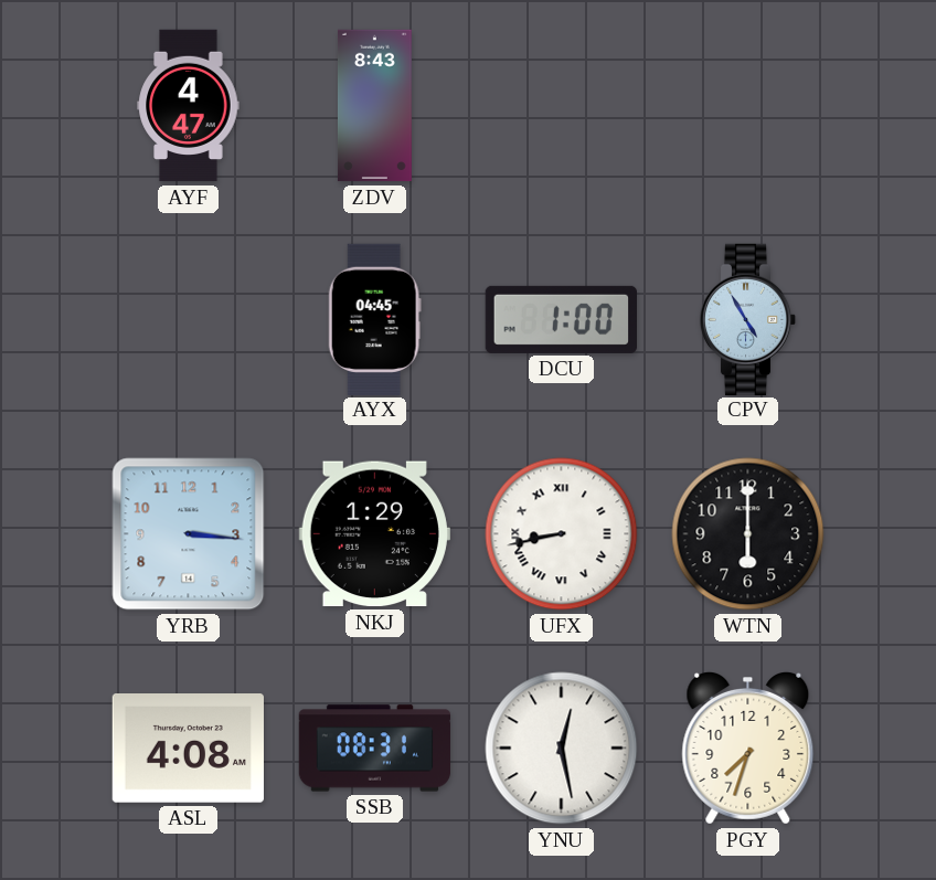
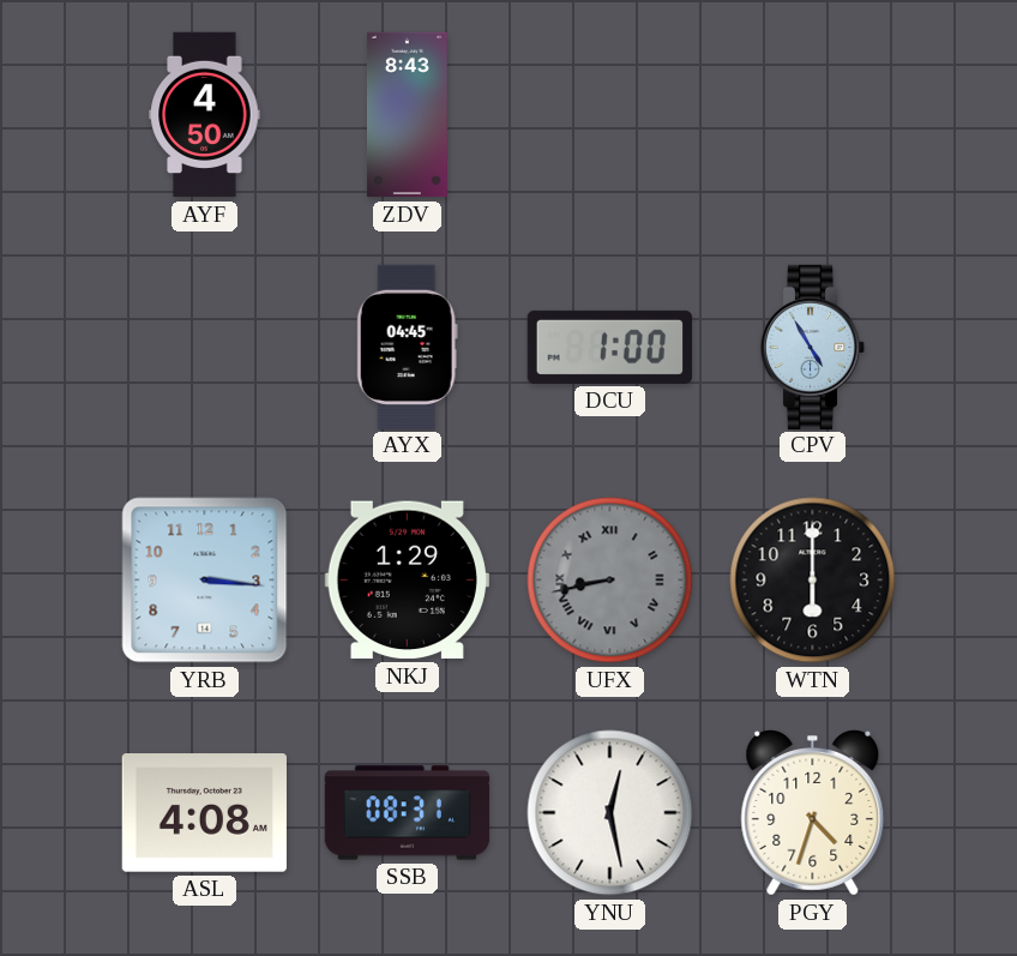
AYF: 4:47 -> 4:50 (205, 115)
UFX dial: white -> grey (610, 581)
PGY: 7:33 -> 4:33 (813, 812)
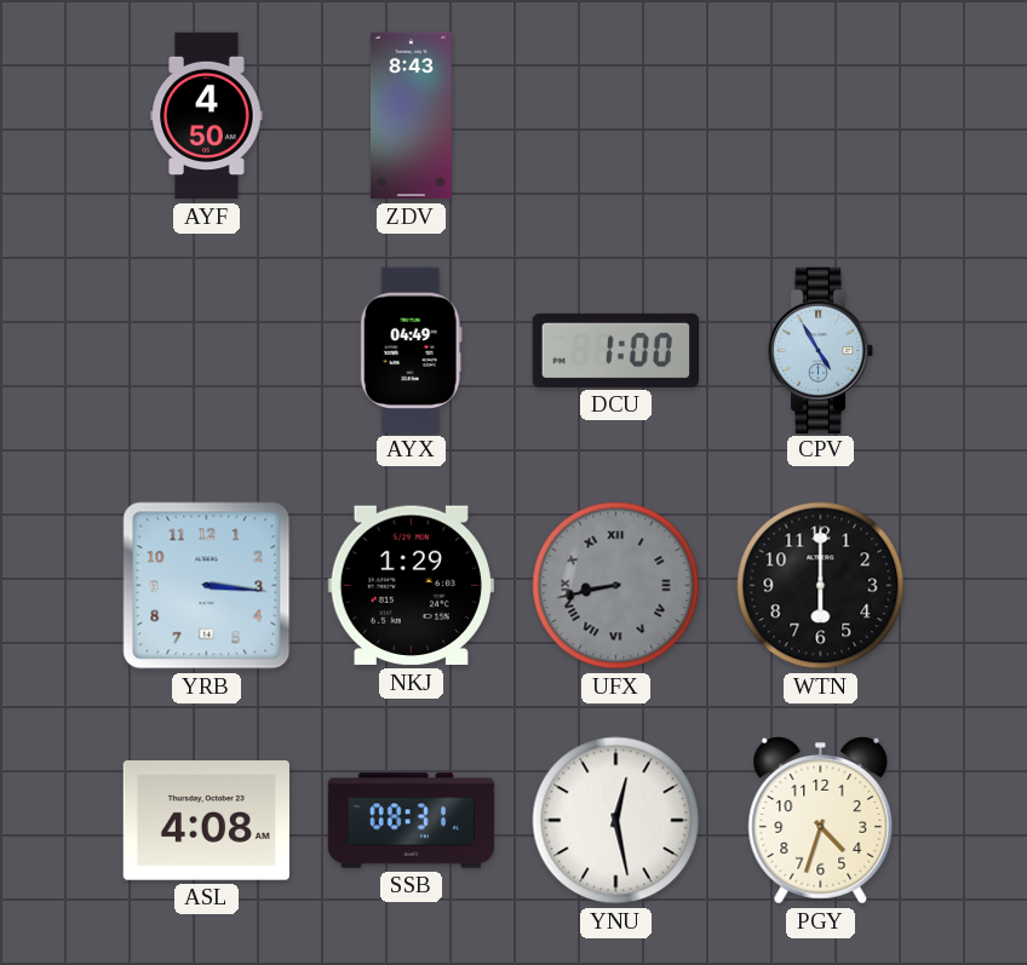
AYX: 04:45 -> 04:49 (411, 350)
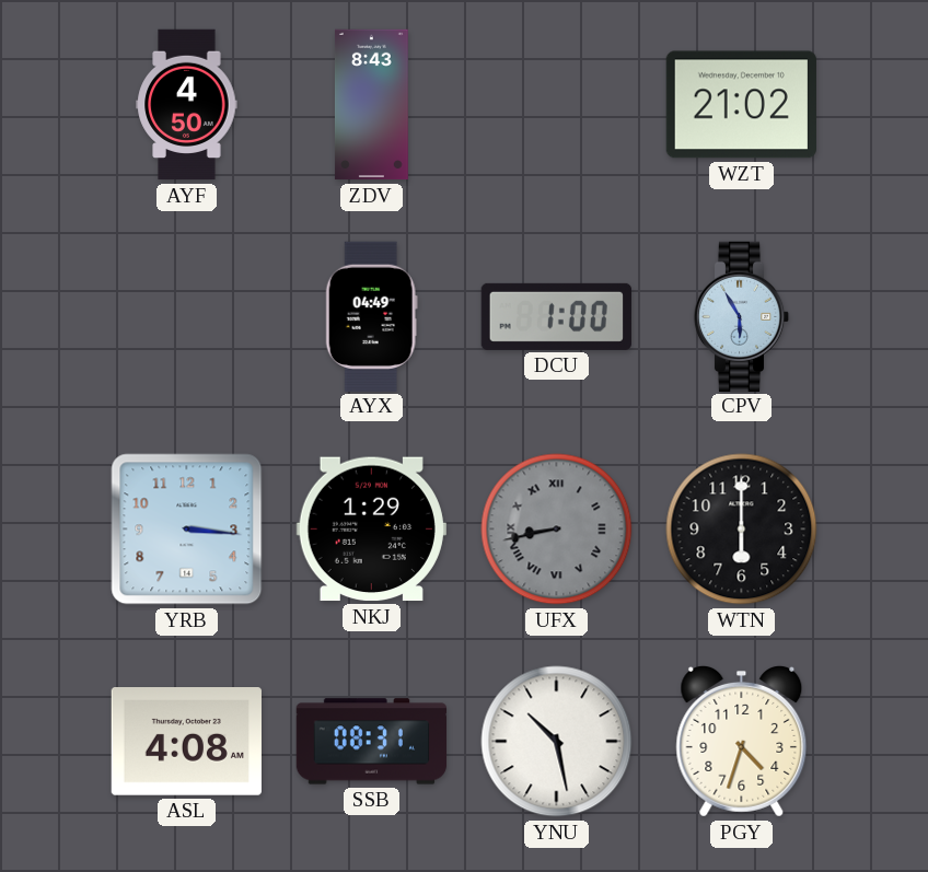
WZT: none -> 21:02 (741, 105)
CPV: 4:55 -> 5:55 (742, 316)
YNU: 12:28 -> 10:28 (557, 742)
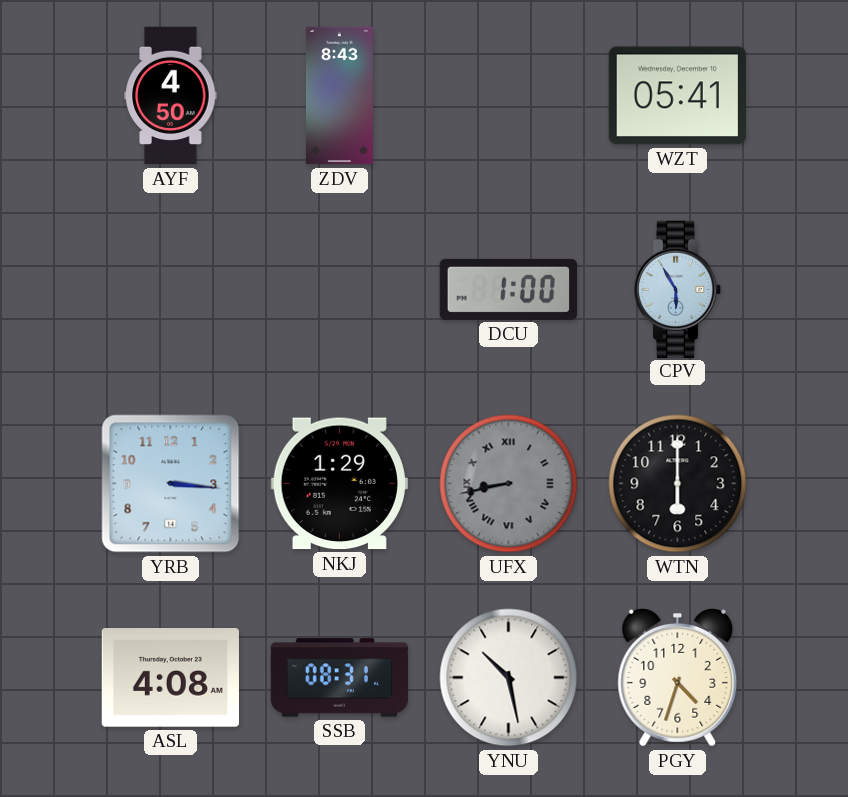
WZT: 21:02 -> 05:41 (677, 96)
AYX: 04:49 -> none (371, 316)
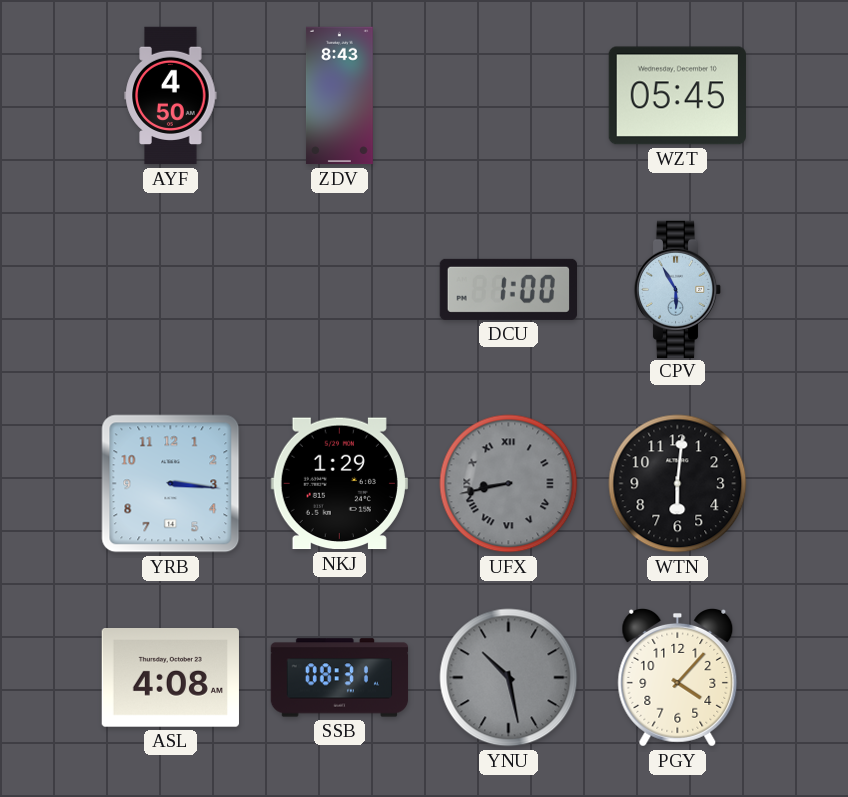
WZT: 05:41 -> 05:45 (677, 96)
WTN: 6:00 -> 6:01 (678, 484)
YNU dial: white -> grey (509, 678)
PGY: 4:33 -> 4:07 (678, 677)
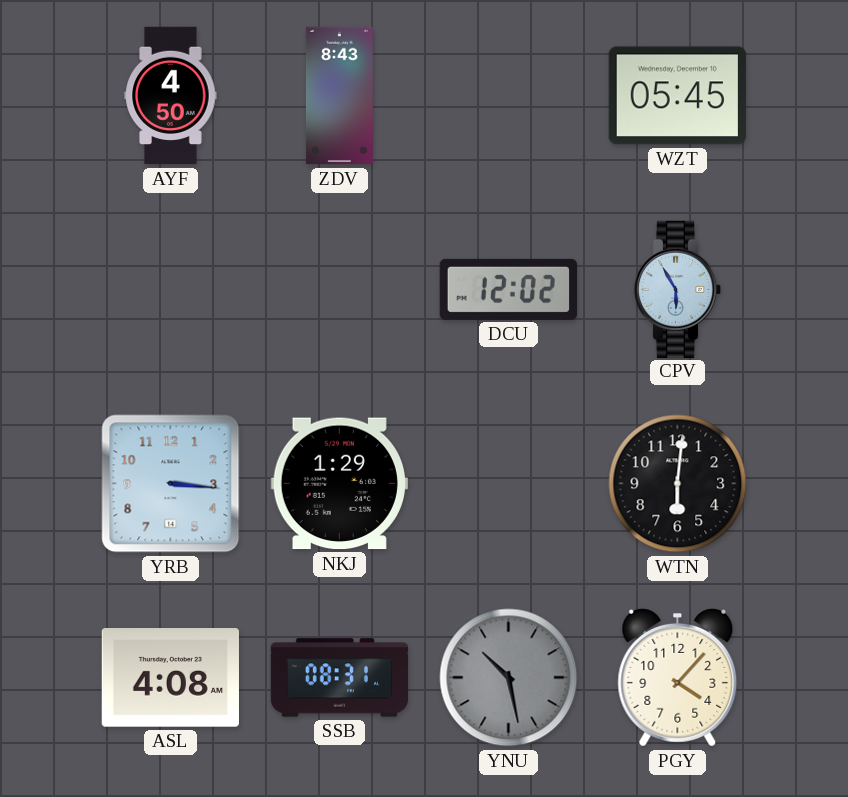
DCU: 1:00 -> 12:02 (508, 289)
UFX: 8:43 -> none (509, 484)
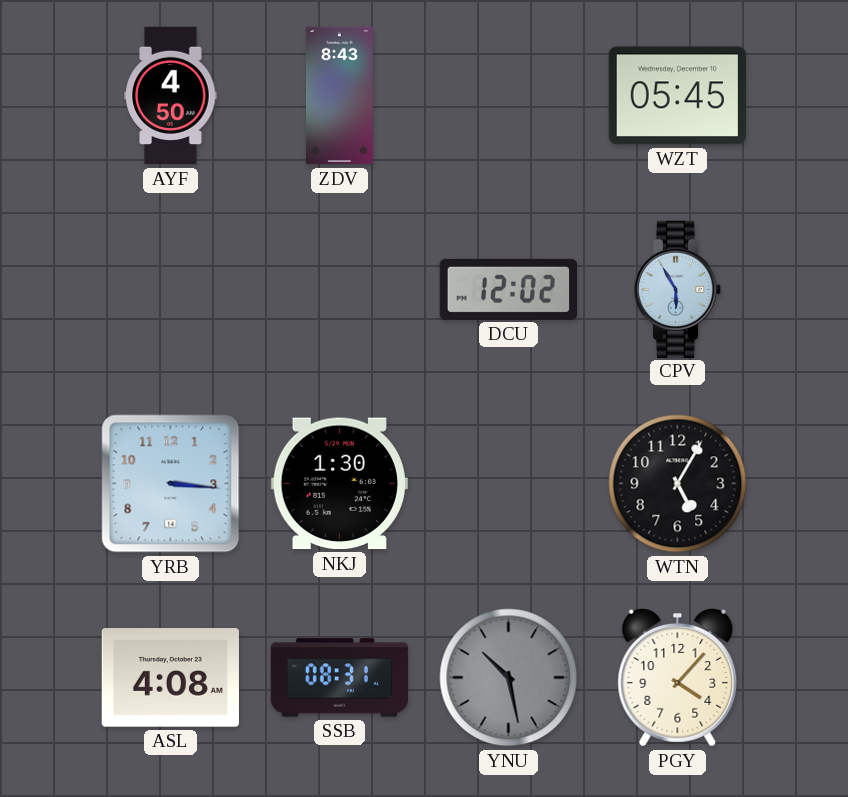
NKJ: 1:29 -> 1:30 (339, 484)
WTN: 6:01 -> 5:05 (678, 484)
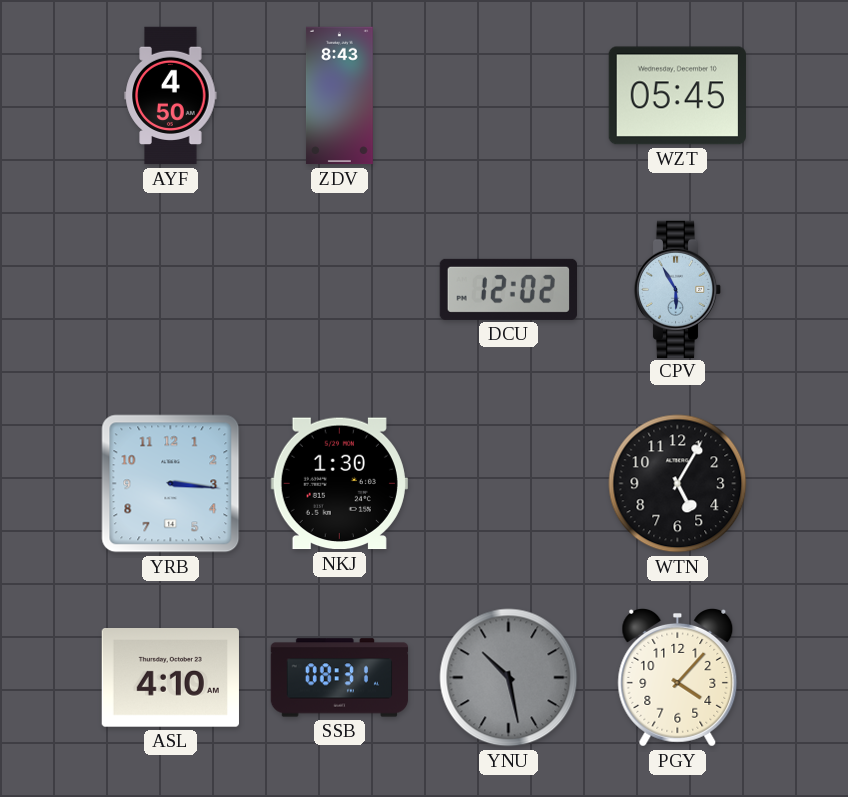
ASL: 4:08 -> 4:10 (170, 678)
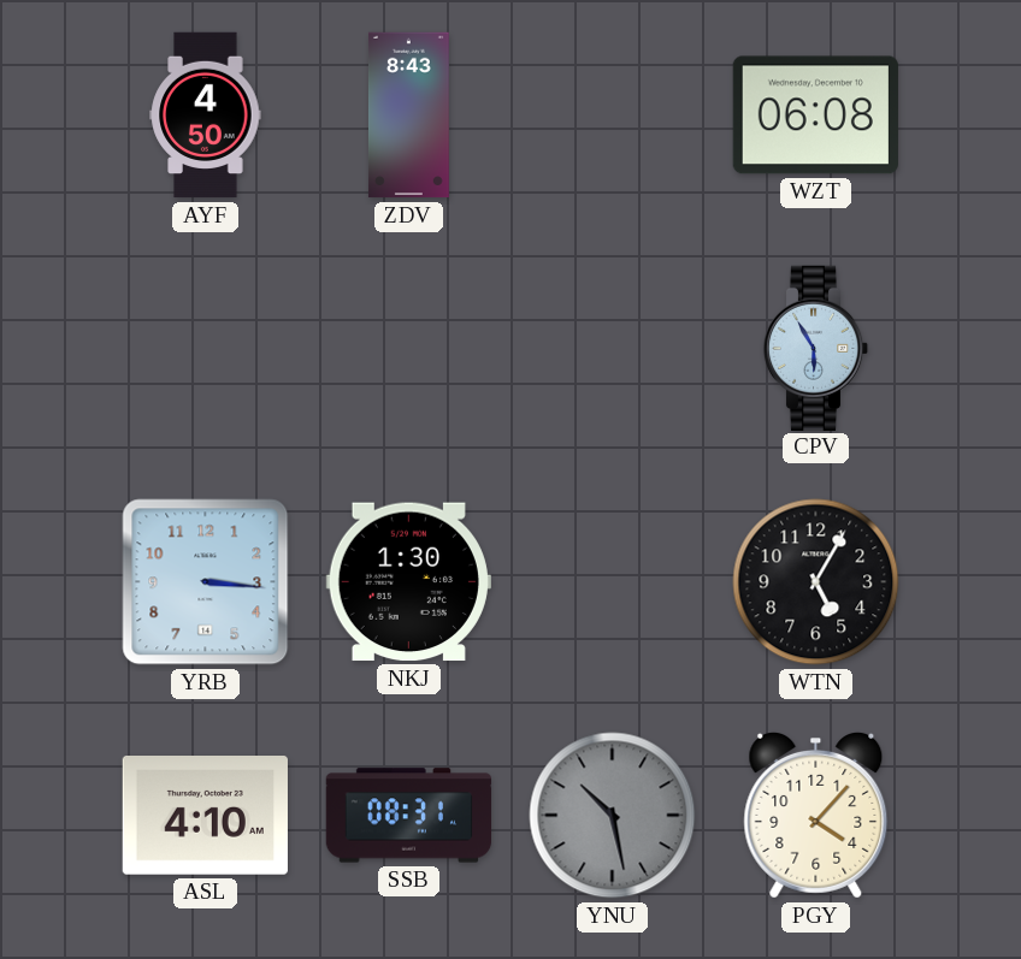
WZT: 05:45 -> 06:08 (815, 116)
DCU: 12:02 -> none (508, 289)
